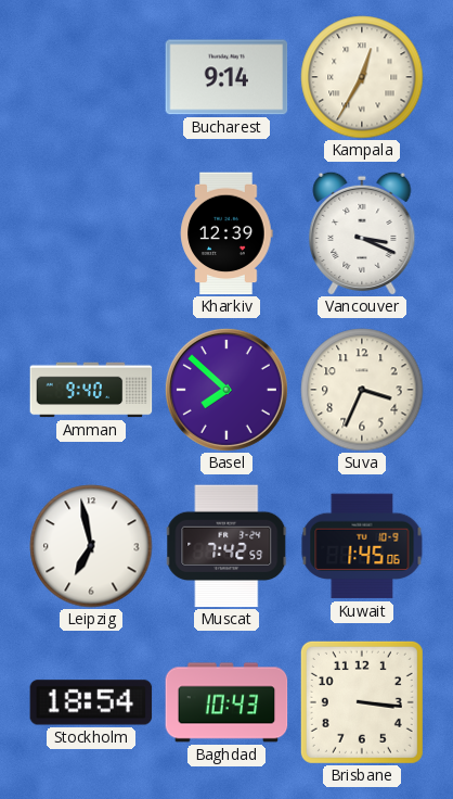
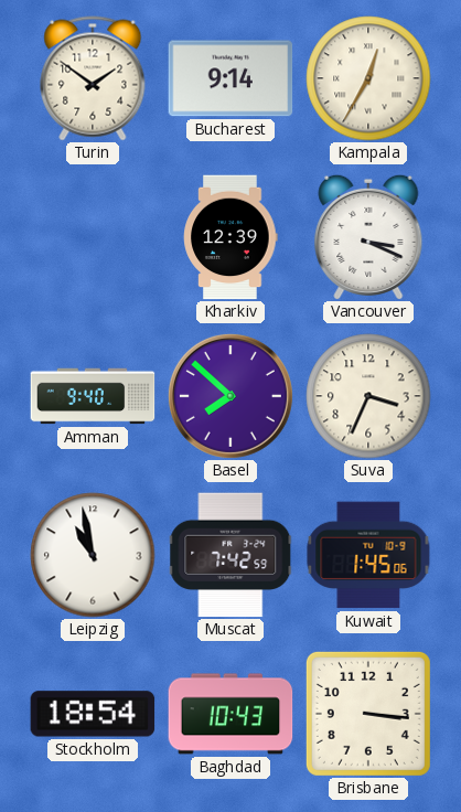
Turin: none -> 1:51 (93, 78)
Leipzig: 6:58 -> 10:58 (93, 555)
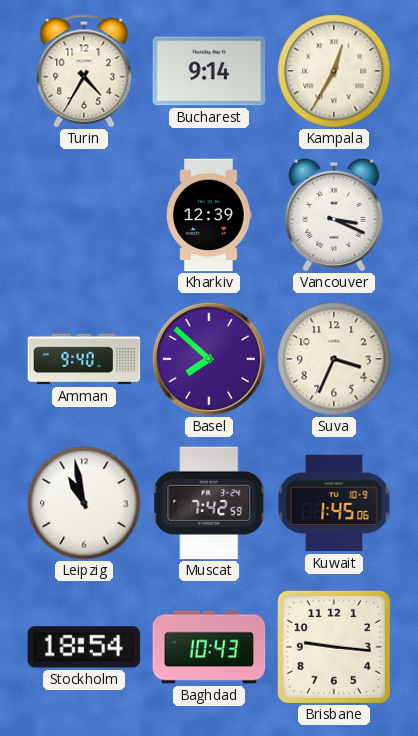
Turin: 1:51 -> 4:35 (84, 71)
Brisbane: 3:16 -> 9:16 (334, 647)
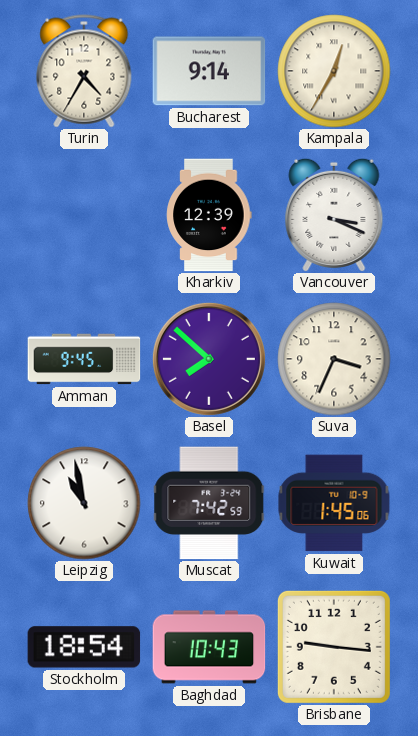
Amman: 9:40 -> 9:45 (84, 359)
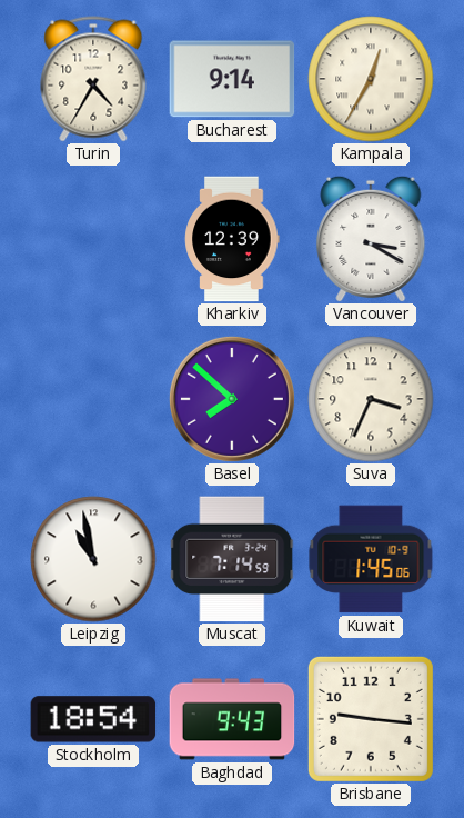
Vancouver: 3:19 -> 3:20 (371, 238)
Amman: 9:45 -> none (84, 359)
Muscat: 7:42 -> 7:14 (232, 559)
Baghdad: 10:43 -> 9:43 (232, 719)
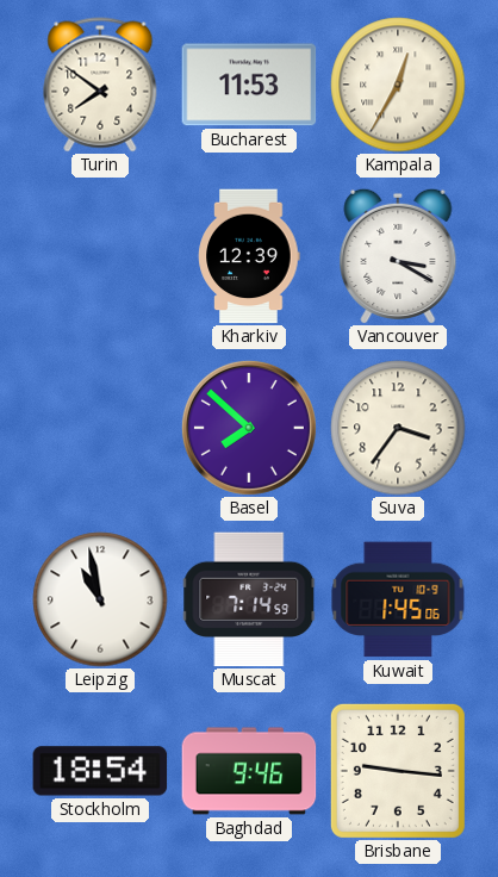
Turin: 4:35 -> 7:51 (100, 85)
Bucharest: 9:14 -> 11:53 (249, 85)
Suva: 3:34 -> 3:36 (398, 428)
Baghdad: 9:43 -> 9:46 (249, 771)
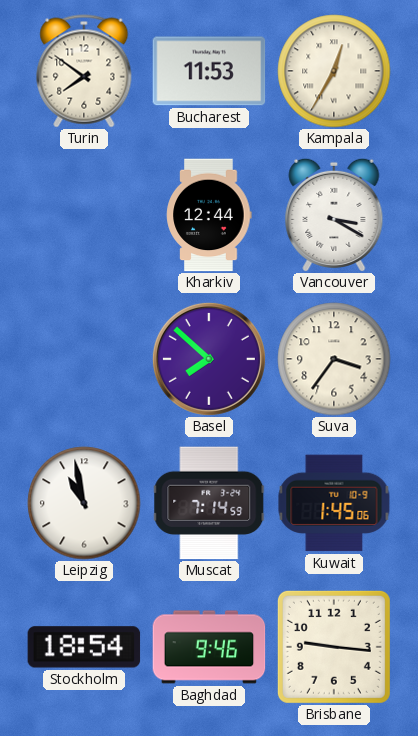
Kharkiv: 12:39 -> 12:44 (209, 215)
